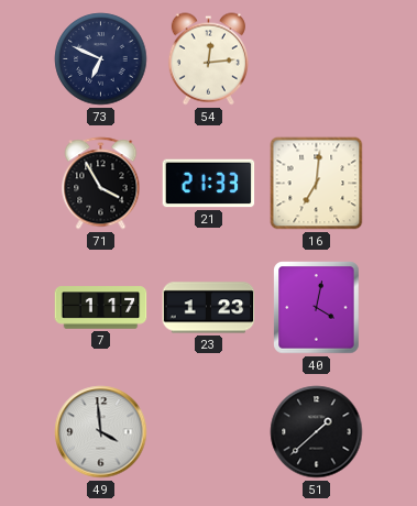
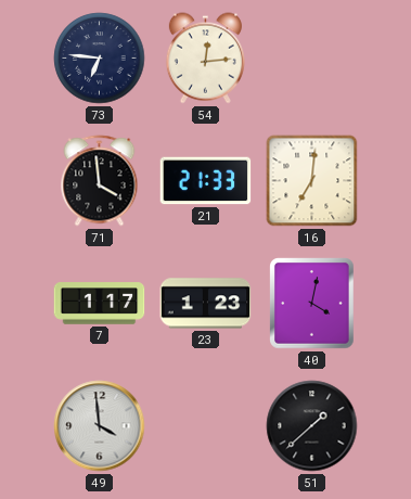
73: 6:49 -> 6:46 (100, 59)
71: 3:55 -> 3:59 (100, 181)
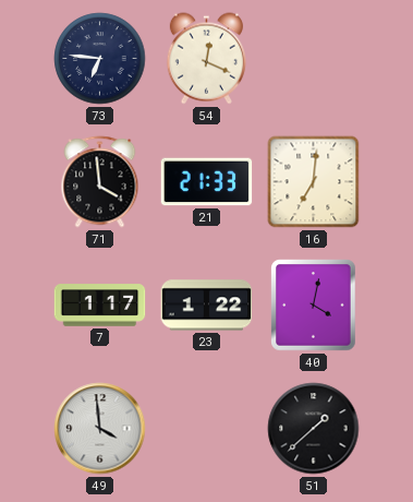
54: 12:14 -> 12:19 (206, 59)
23: 1:23 -> 1:22 (207, 306)
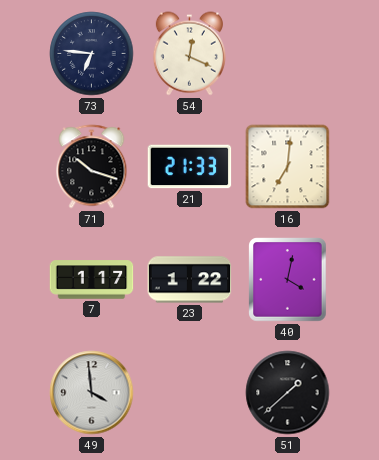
71: 3:59 -> 10:18 (92, 167)
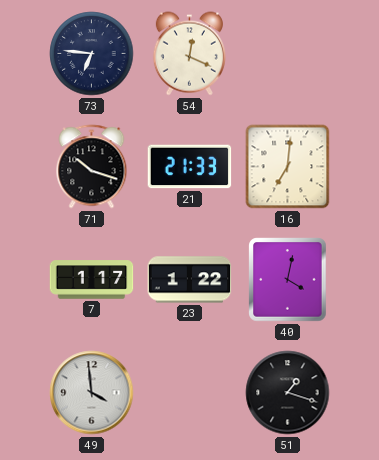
51: 1:38 -> 1:18 (288, 393)
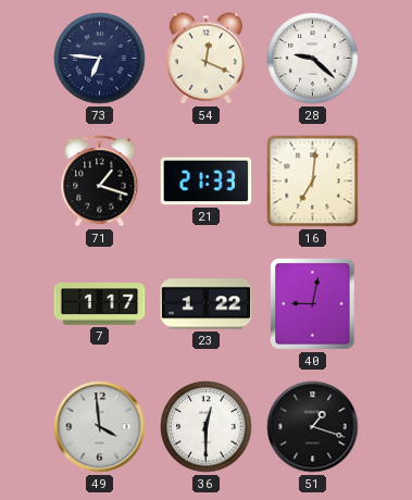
28: none -> 9:22 (313, 59)
71: 10:18 -> 1:18 (100, 182)
40: 4:02 -> 9:02 (313, 304)
36: none -> 12:30 (207, 427)
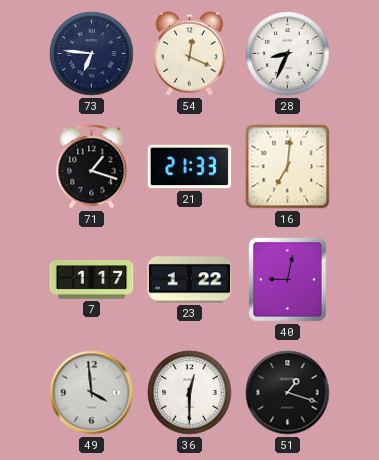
28: 9:22 -> 8:34 (288, 54)
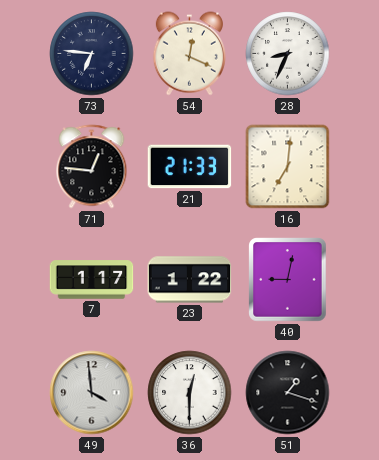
71: 1:18 -> 12:46 (92, 167)
